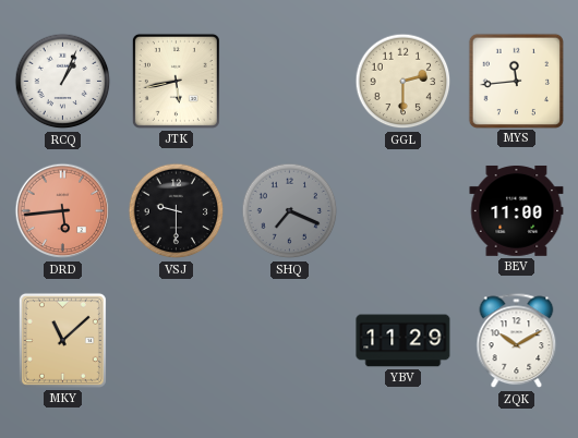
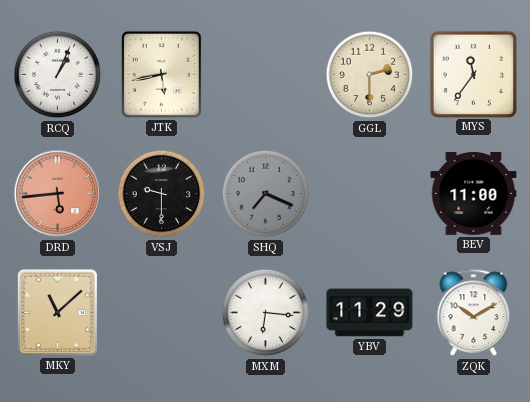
MYS: 11:44 -> 11:36 (473, 74)
MXM: none -> 6:16 (266, 313)
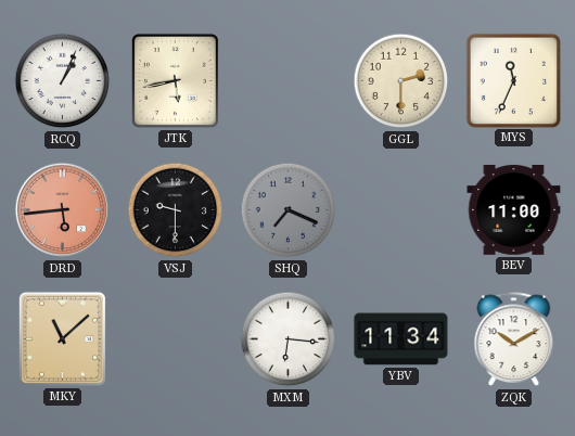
MYS: 11:36 -> 11:34 (513, 80)
YBV: 11:29 -> 11:34 (401, 339)
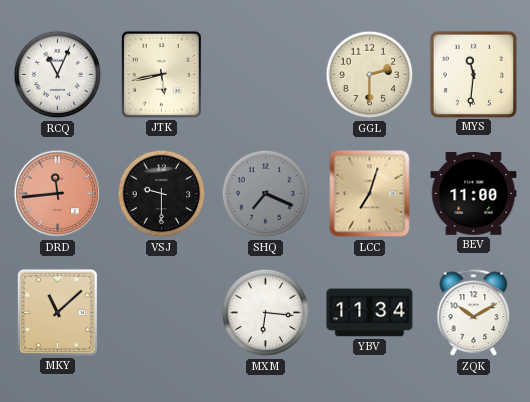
RCQ: 1:04 -> 11:04 (58, 75)
MYS: 11:34 -> 11:31 (473, 74)
DRD: 5:44 -> 11:44 (58, 194)
LCC: none -> 7:03 (370, 194)
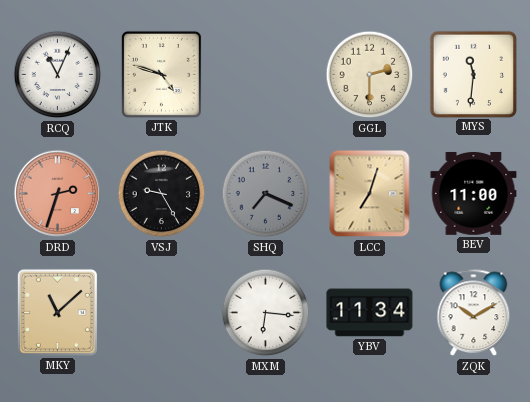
JTK: 5:43 -> 4:48 (161, 74)
DRD: 11:44 -> 2:33 (58, 194)
VSJ: 9:30 -> 9:25 (162, 194)
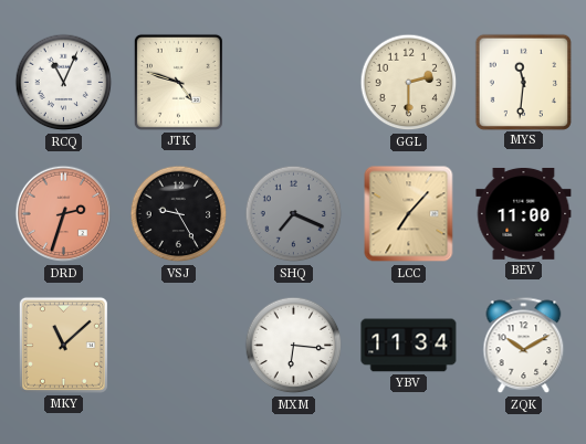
LCC: 7:03 -> 7:07 (409, 214)
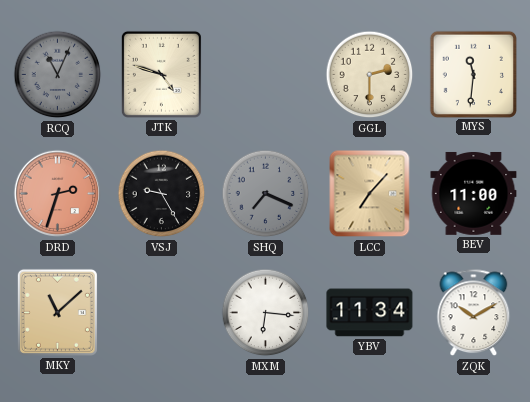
RCQ dial: white -> grey (58, 75)
